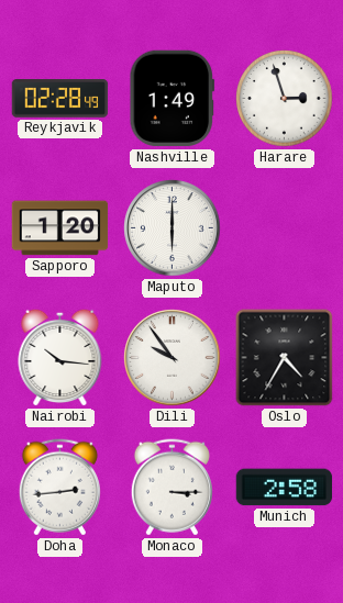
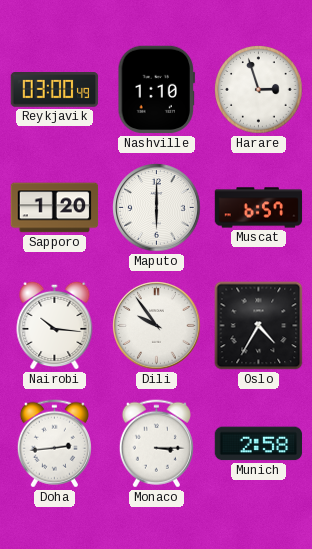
Reykjavik: 02:28 -> 03:00 (55, 90)
Nashville: 1:49 -> 1:10 (157, 90)
Muscat: none -> 6:57 (259, 208)
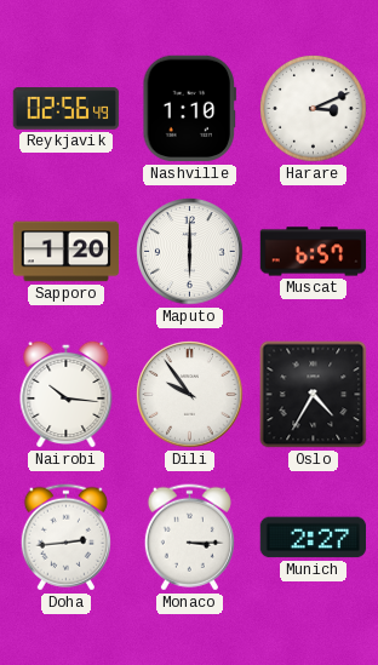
Reykjavik: 03:00 -> 02:56 (67, 109)
Harare: 2:57 -> 3:11 (314, 109)
Munich: 2:58 -> 2:27 (314, 538)
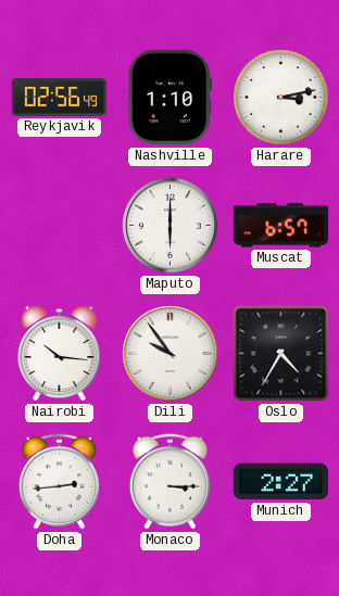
Harare: 3:11 -> 3:13 (281, 98)
Sapporo: 1:20 -> none (67, 252)
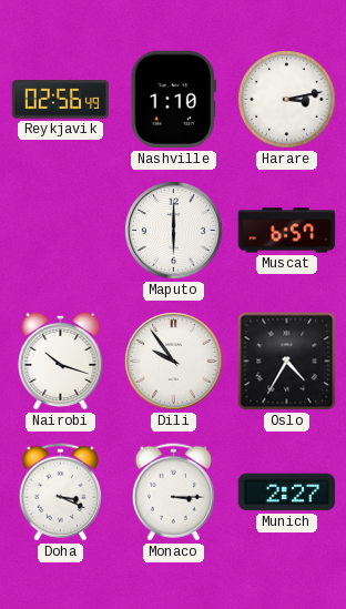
Nairobi: 10:16 -> 10:18 (61, 361)
Doha: 2:44 -> 3:19 (60, 493)
